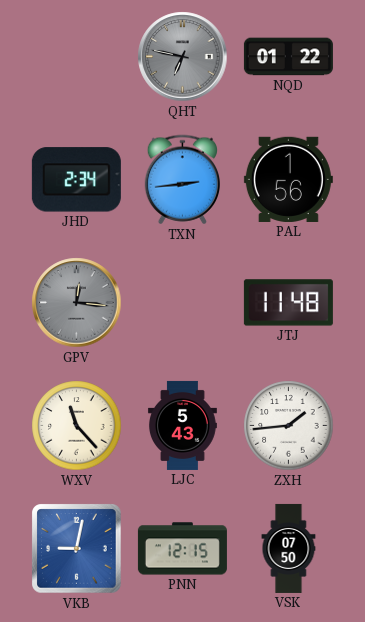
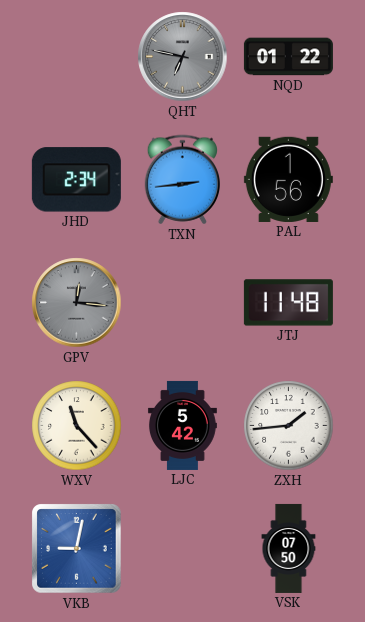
LJC: 5:43 -> 5:42 (182, 425)
PNN: 12:15 -> none (182, 549)
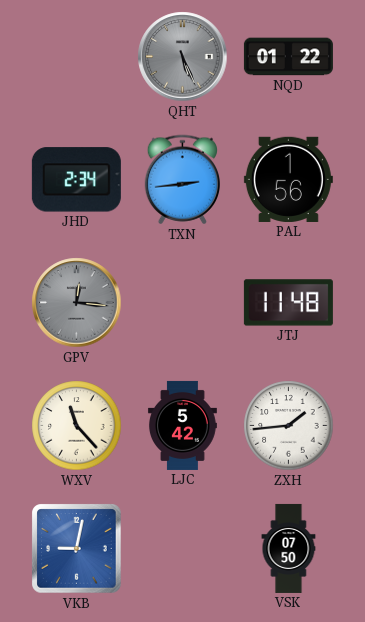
QHT: 6:47 -> 5:26 (183, 57)
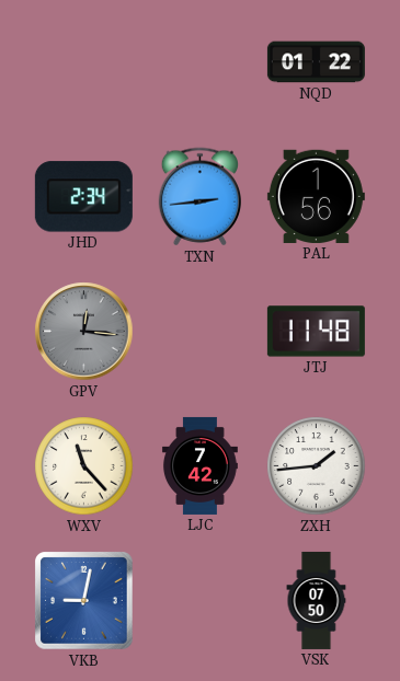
QHT: 5:26 -> none (183, 57)
LJC: 5:42 -> 7:42 (199, 465)
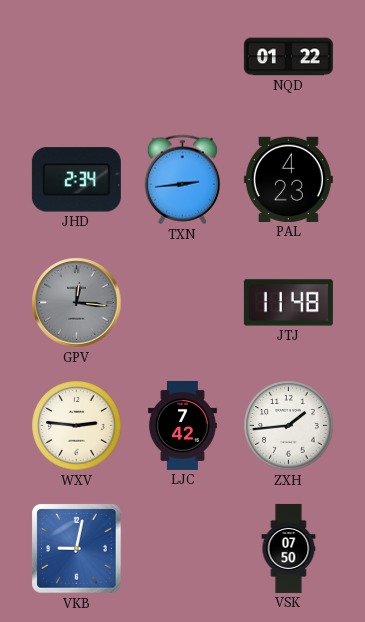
PAL: 1:56 -> 4:23 (288, 179)
WXV: 11:23 -> 2:46 (77, 426)
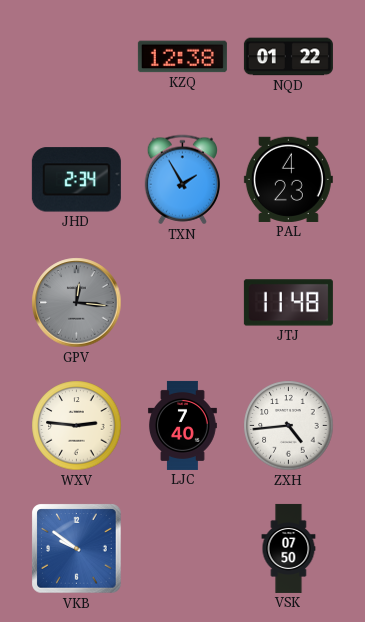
KZQ: none -> 12:38 (182, 57)
TXN: 2:44 -> 1:55 (182, 180)
LJC: 7:42 -> 7:40 (182, 425)
ZXH: 1:44 -> 4:44 (289, 426)
VKB: 9:02 -> 9:51 (77, 549)
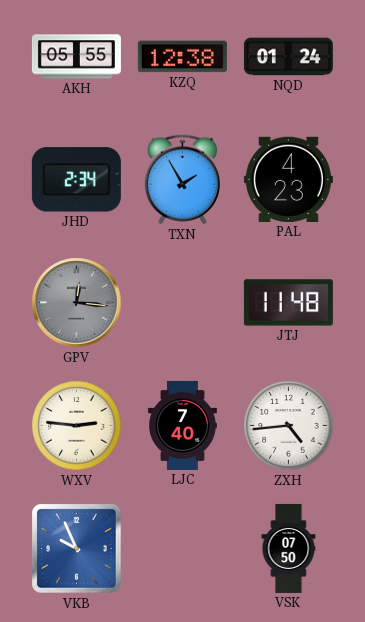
AKH: none -> 05:55 (76, 57)
NQD: 01:22 -> 01:24 (288, 57)
VKB: 9:51 -> 9:56 (77, 549)
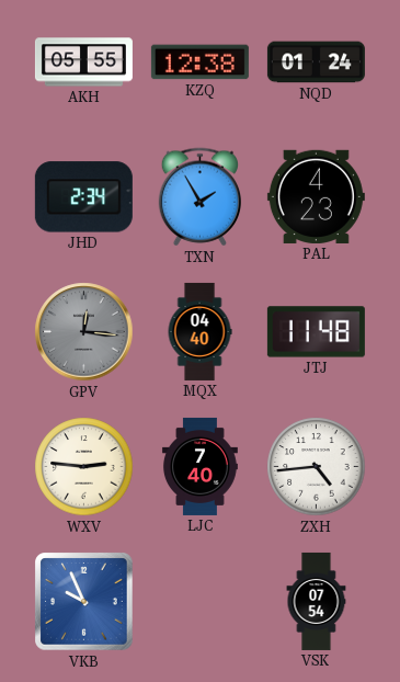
MQX: none -> 04:40 (199, 331)
VSK: 07:50 -> 07:54 (317, 601)
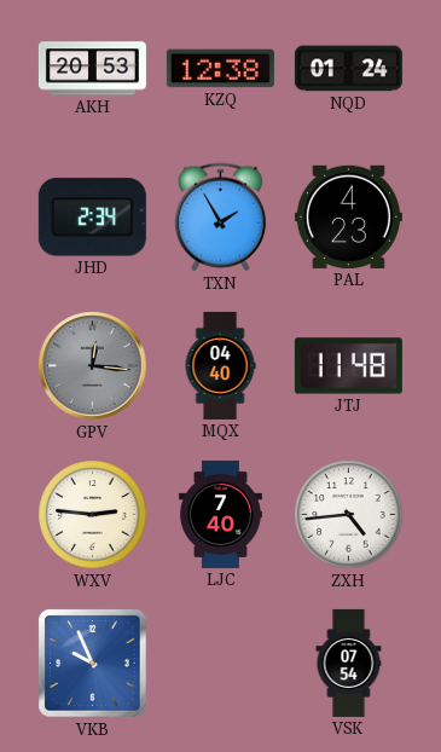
AKH: 05:55 -> 20:53 (92, 69)
